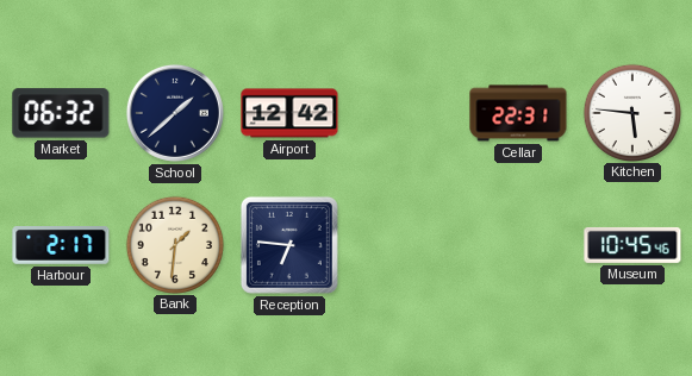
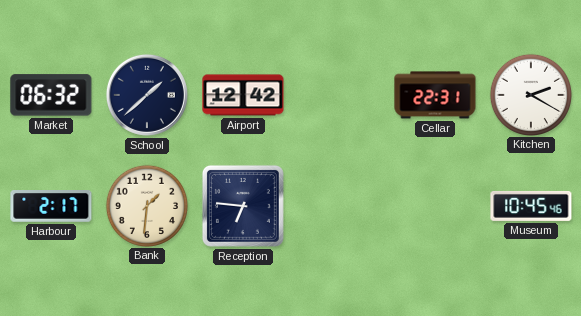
Kitchen: 5:46 -> 2:20 (530, 94)
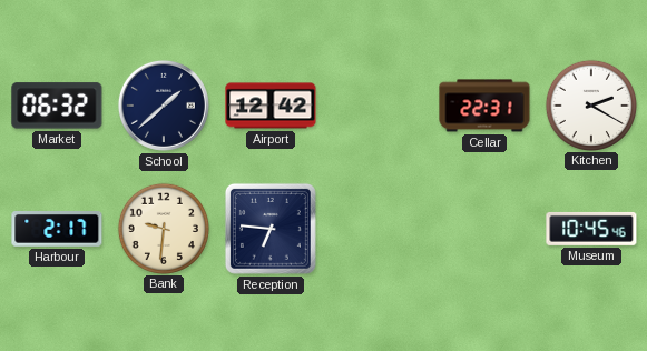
Bank: 1:31 -> 9:31 (163, 228)
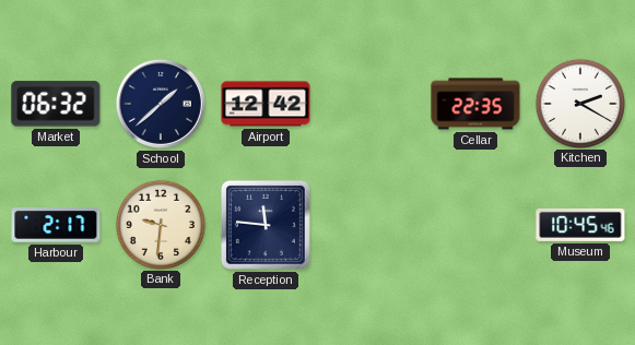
Cellar: 22:31 -> 22:35 (475, 104)
Reception: 6:46 -> 11:46 (266, 225)
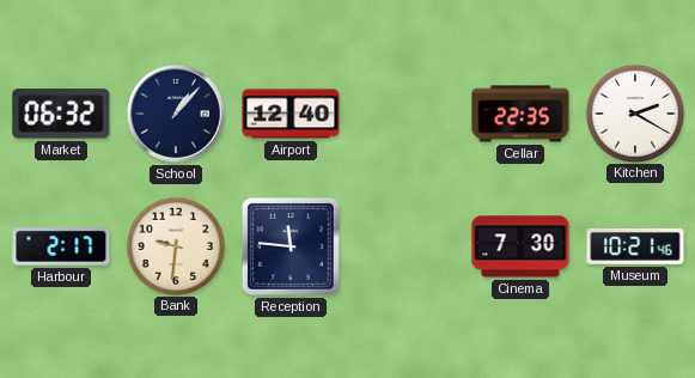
School: 1:38 -> 1:07 (176, 114)
Airport: 12:42 -> 12:40 (291, 114)
Cinema: none -> 7:30 (520, 246)
Museum: 10:45 -> 10:21 (635, 246)
